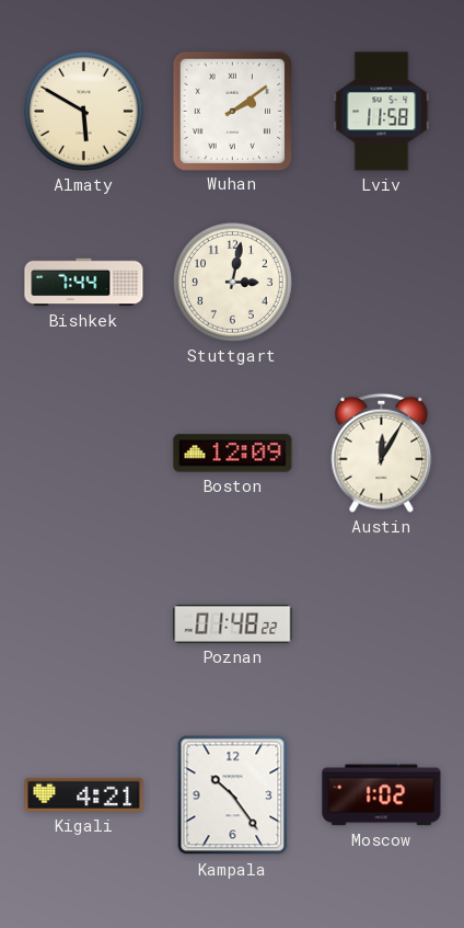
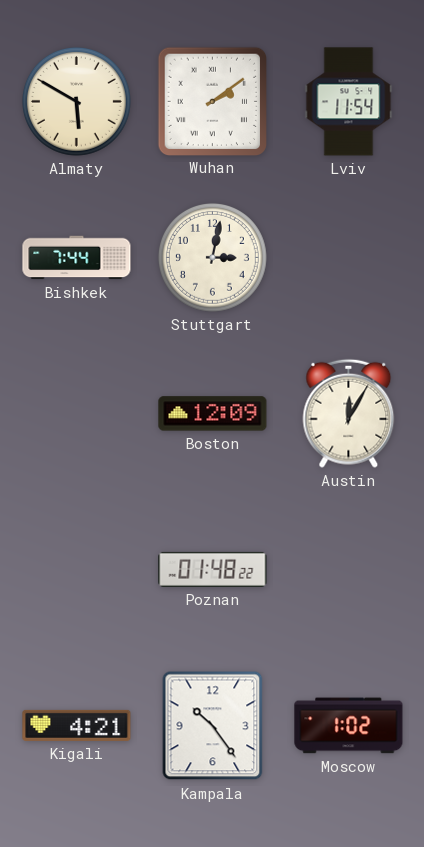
Lviv: 11:58 -> 11:54 (349, 102)
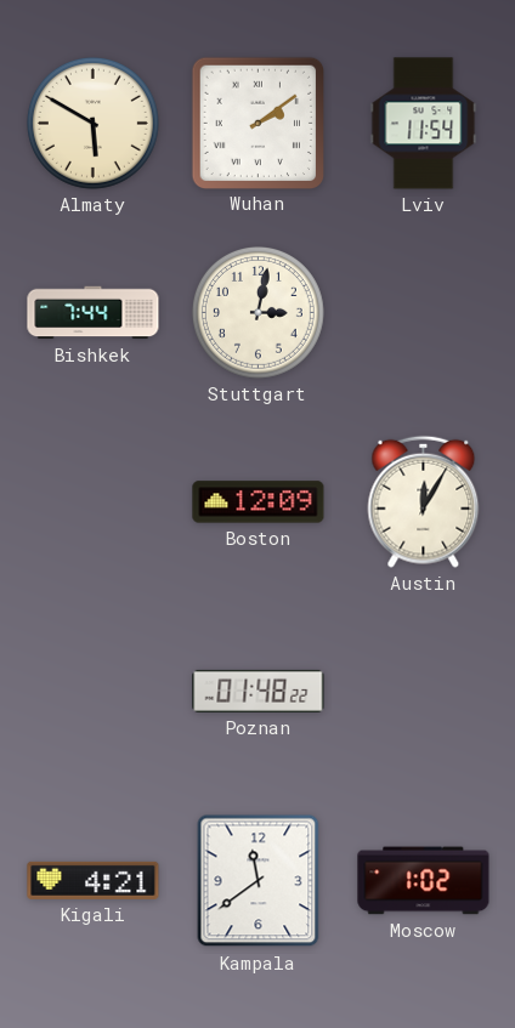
Kampala: 10:24 -> 11:39 (259, 881)
